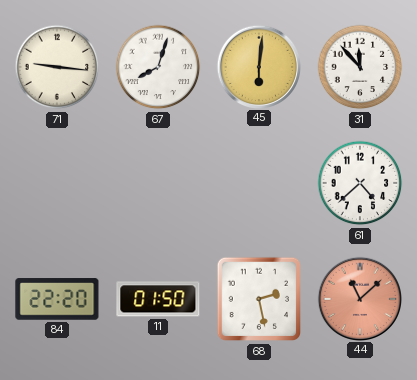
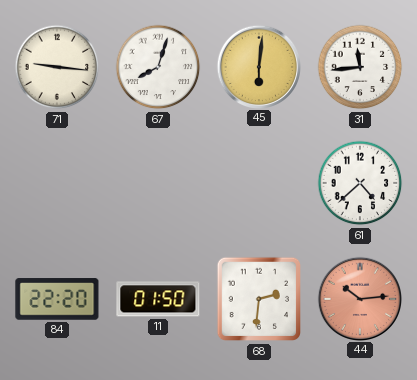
31: 11:53 -> 11:44 (360, 67)
68: 2:28 -> 2:31 (258, 299)
44: 11:08 -> 10:14 (359, 298)
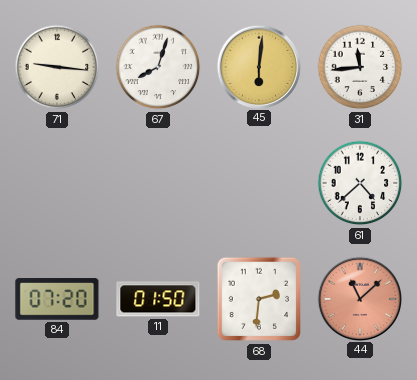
84: 22:20 -> 07:20 (57, 299)
44: 10:14 -> 11:08 (359, 298)
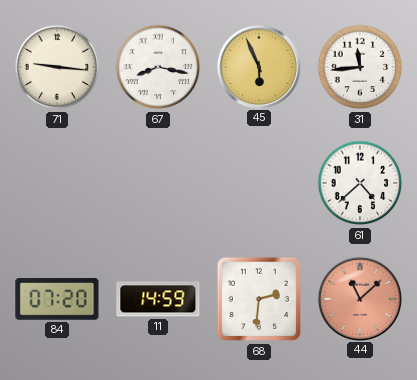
67: 8:03 -> 8:17 (158, 67)
45: 6:01 -> 5:56 (258, 66)
11: 01:50 -> 14:59 (158, 299)
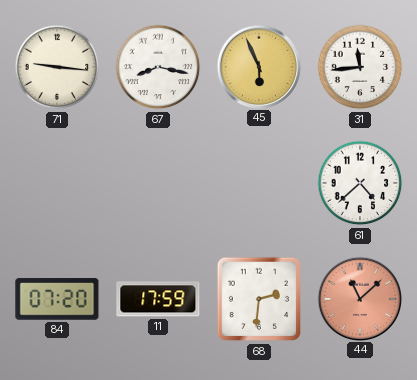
11: 14:59 -> 17:59 (158, 299)
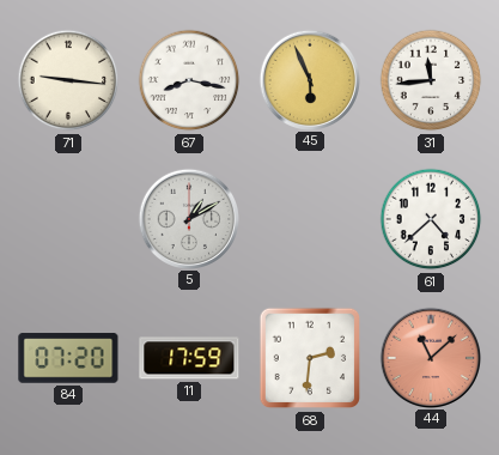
5: none -> 1:10 (188, 218)
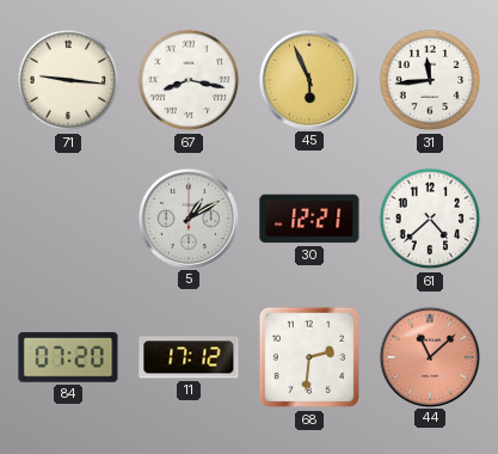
30: none -> 12:21 (309, 219)
11: 17:59 -> 17:12 (189, 357)
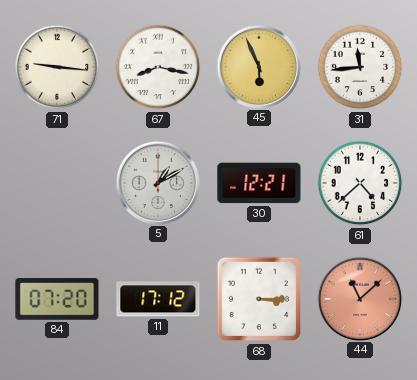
68: 2:31 -> 3:15 (258, 299)
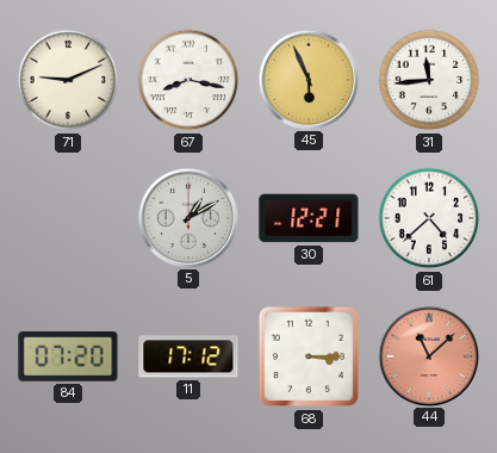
71: 9:16 -> 9:11 (68, 80)
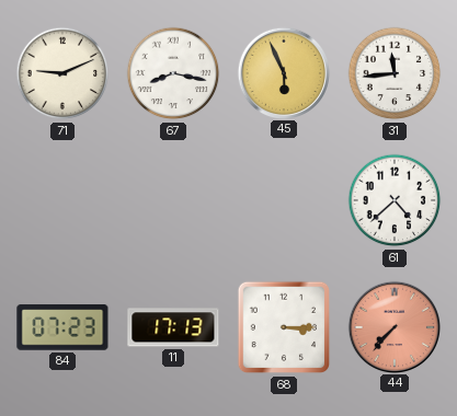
5: 1:10 -> none (187, 217)
30: 12:21 -> none (309, 218)
84: 07:20 -> 07:23 (62, 327)
11: 17:12 -> 17:13 (173, 327)
44: 11:08 -> 7:37 (393, 326)
